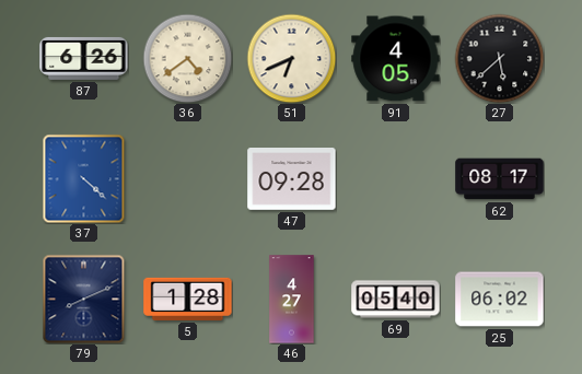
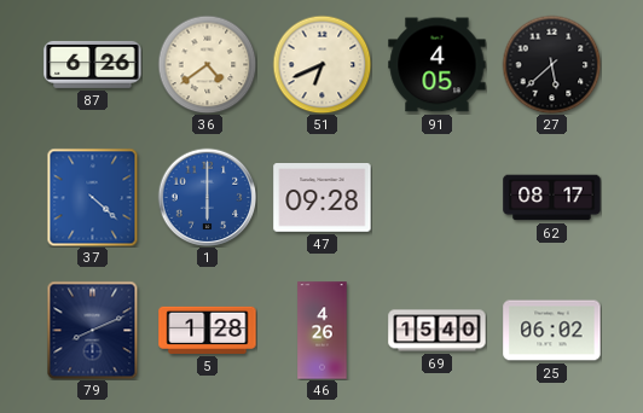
1: none -> 6:00 (207, 197)
46: 4:27 -> 4:26 (323, 331)
69: 05:40 -> 15:40 (438, 331)
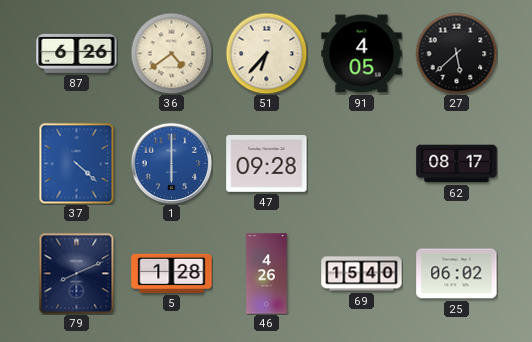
51: 6:41 -> 6:37 (266, 53)
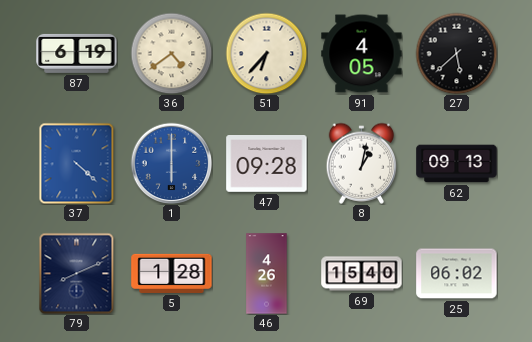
87: 6:26 -> 6:19 (77, 53)
8: none -> 1:02 (362, 163)
62: 08:17 -> 09:13 (457, 164)
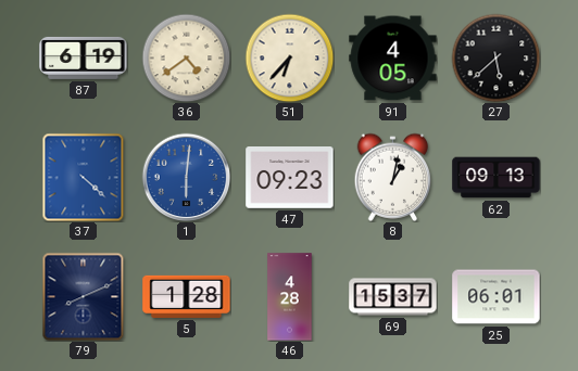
1: 6:00 -> 6:01 (186, 177)
47: 09:28 -> 09:23 (290, 178)
46: 4:26 -> 4:28 (290, 297)
69: 15:40 -> 15:37 (393, 297)
25: 06:02 -> 06:01 (497, 297)
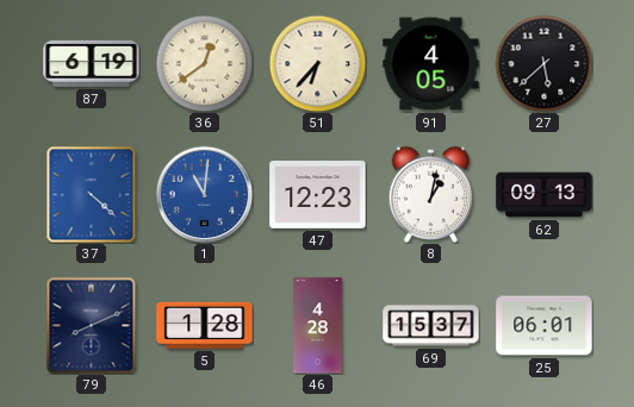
36: 4:39 -> 12:39 (204, 63)
1: 6:01 -> 11:01 (204, 194)
47: 09:23 -> 12:23 (318, 195)
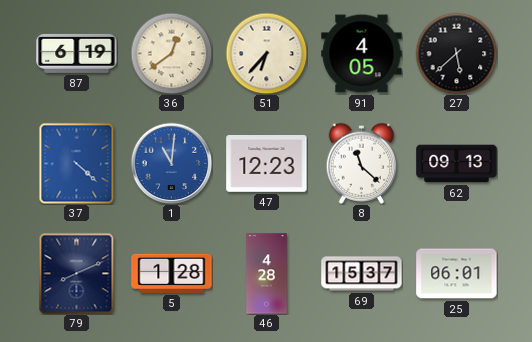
8: 1:02 -> 11:22 (362, 163)
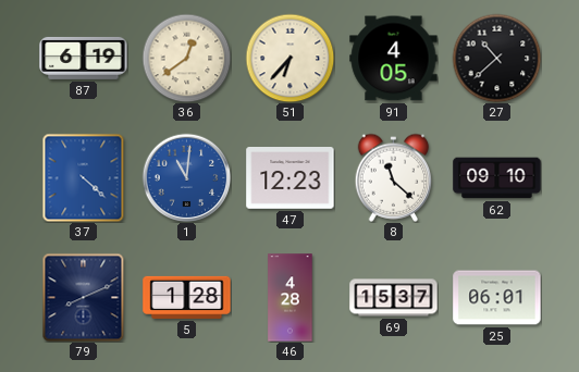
27: 5:38 -> 10:38 (496, 58)
62: 09:13 -> 09:10 (497, 178)
